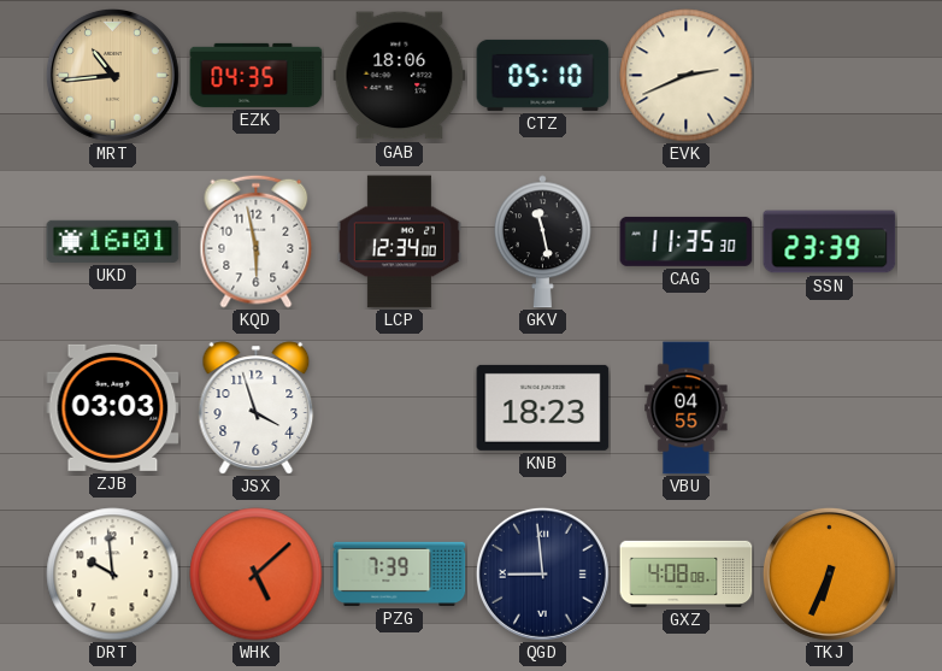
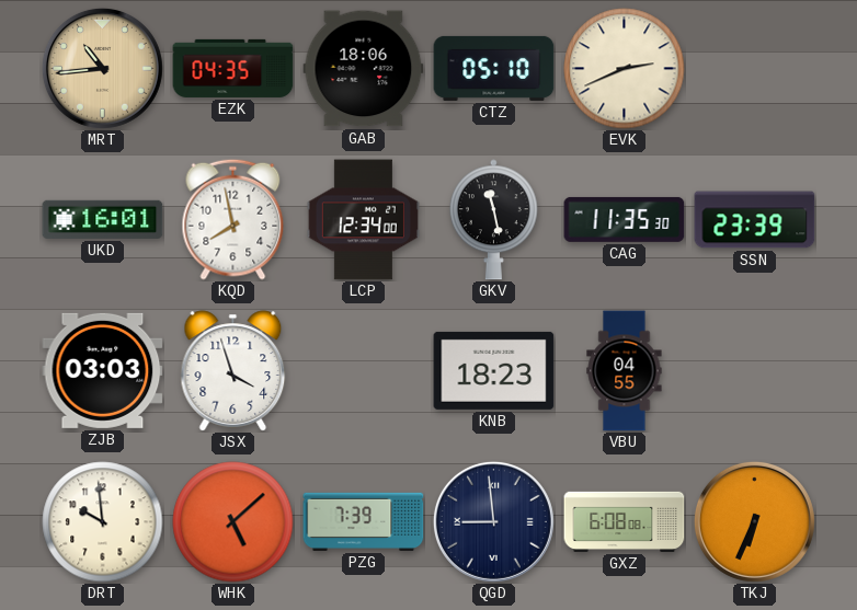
KQD: 5:58 -> 7:58 (233, 219)
GXZ: 4:08 -> 6:08 (625, 521)
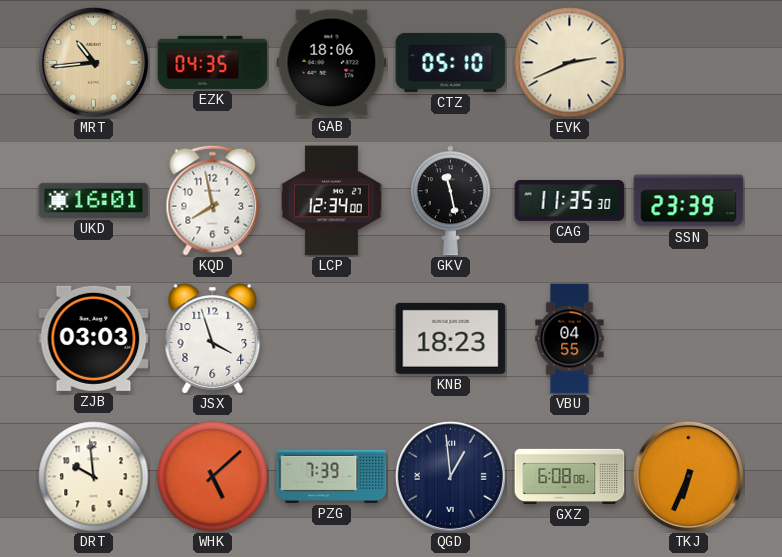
QGD: 8:59 -> 12:59 (450, 476)
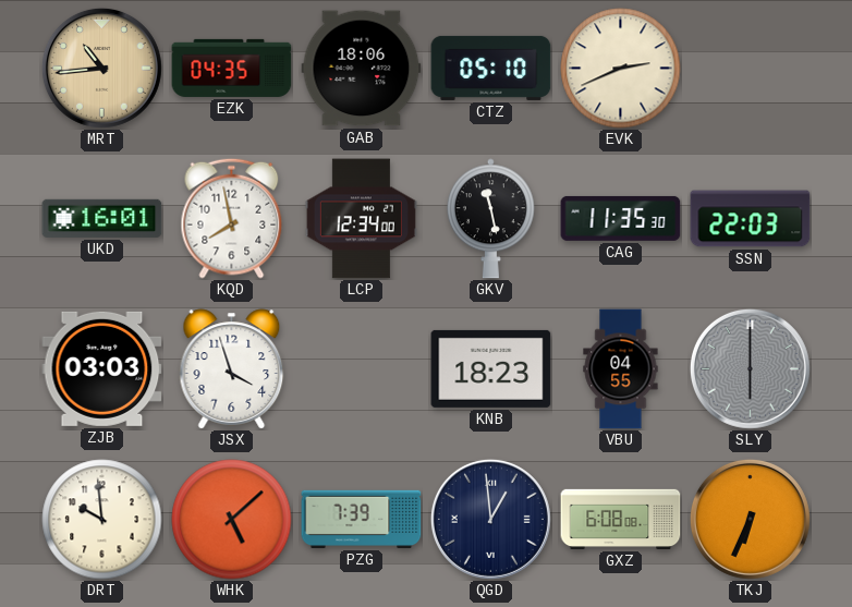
SSN: 23:39 -> 22:03 (751, 219)
SLY: none -> 6:00 (750, 368)
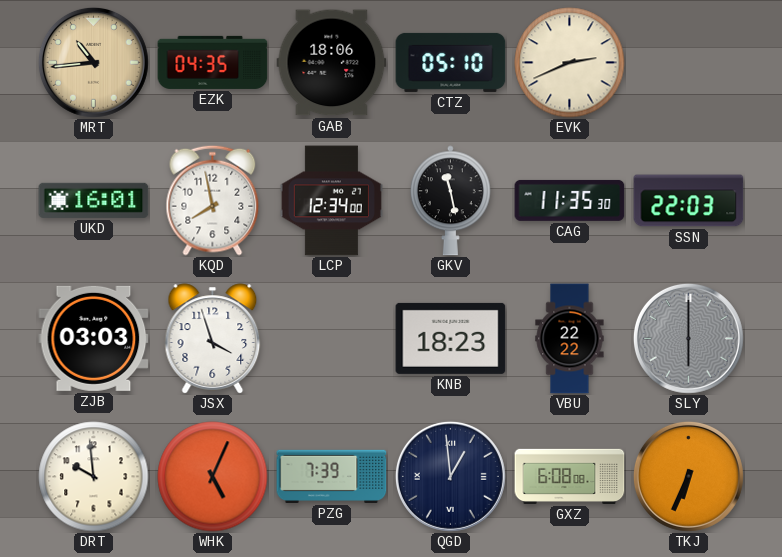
VBU: 04:55 -> 22:22 (570, 339)
WHK: 5:08 -> 5:04 (213, 477)
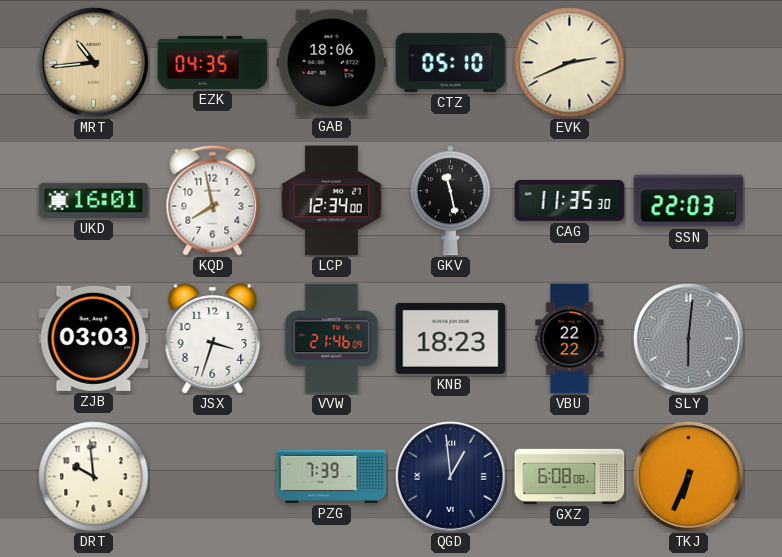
JSX: 3:57 -> 3:33 (213, 339)
VVW: none -> 21:46 (332, 339)
SLY: 6:00 -> 6:01 (688, 338)
WHK: 5:04 -> none (213, 477)
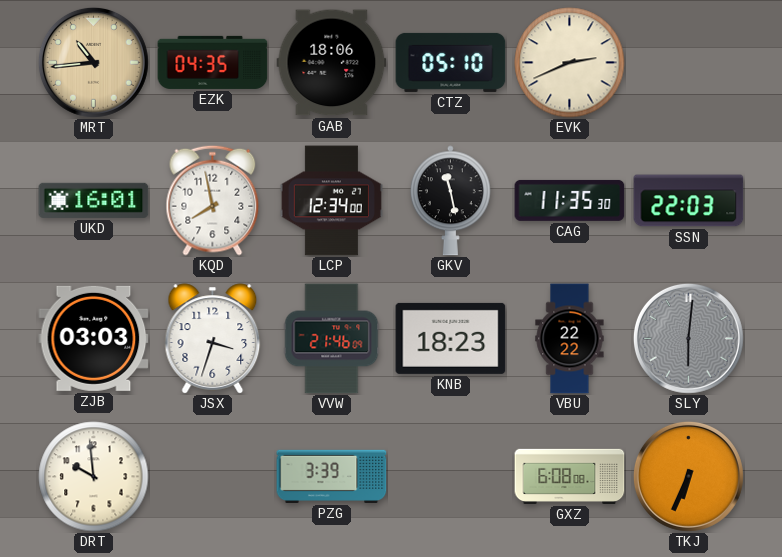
PZG: 7:39 -> 3:39 (332, 476)
QGD: 12:59 -> none (450, 476)
